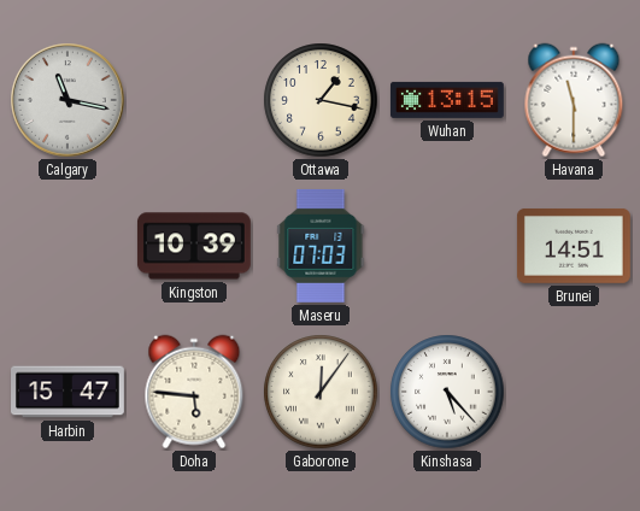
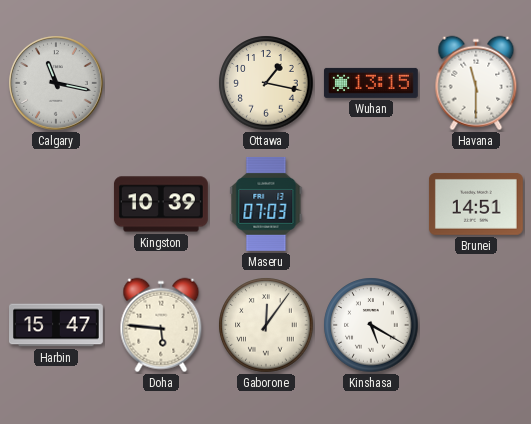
Kinshasa: 5:23 -> 5:20 (371, 325)
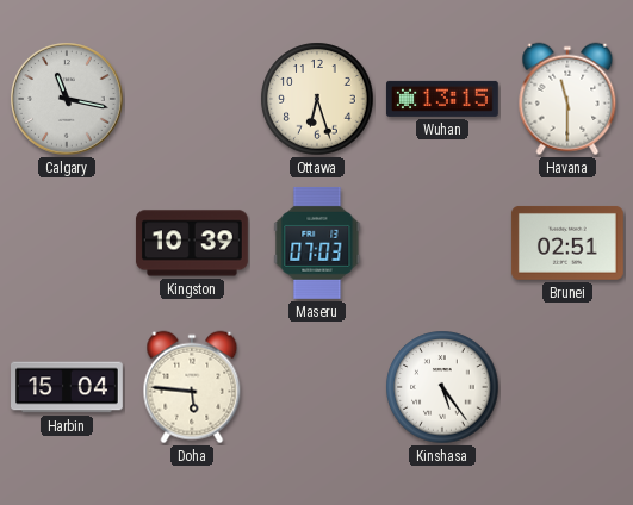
Ottawa: 1:17 -> 6:27 (317, 99)
Brunei: 14:51 -> 02:51 (567, 243)
Harbin: 15:47 -> 15:04 (68, 387)
Gaborone: 12:06 -> none (266, 325)
Kinshasa: 5:20 -> 5:24 (442, 387)
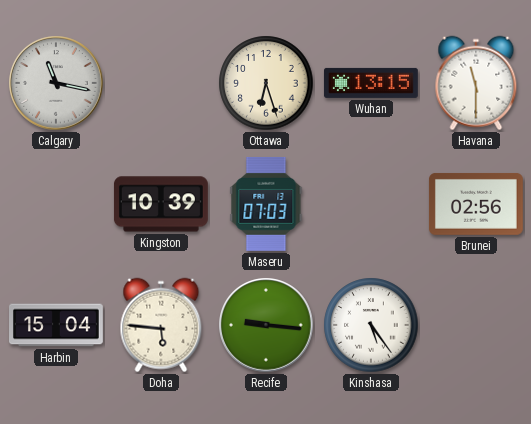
Brunei: 02:51 -> 02:56 (476, 204)
Recife: none -> 9:16 (267, 326)
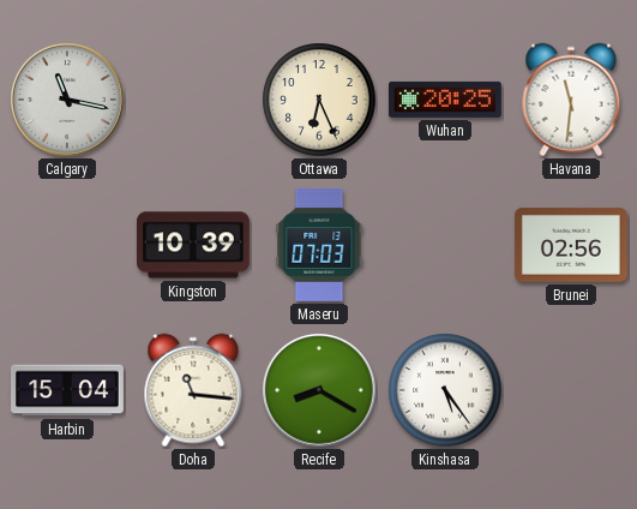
Ottawa: 6:27 -> 6:26 (319, 100)
Wuhan: 13:15 -> 20:25 (445, 100)
Havana: 11:30 -> 11:31 (571, 100)
Doha: 5:46 -> 11:16 (193, 390)
Recife: 9:16 -> 8:20 (320, 391)
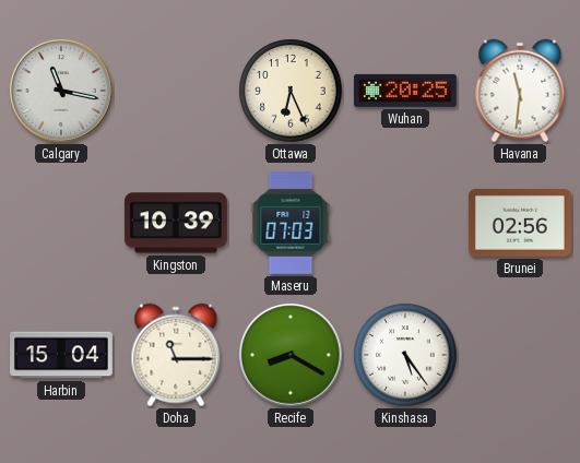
Doha: 11:16 -> 11:15 (176, 355)
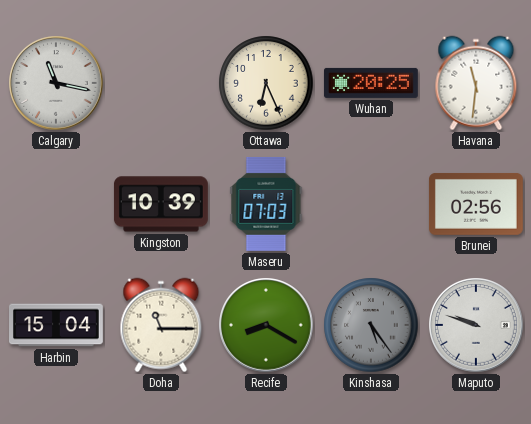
Kinshasa dial: white -> grey (371, 325)
Maputo: none -> 9:48 (477, 326)
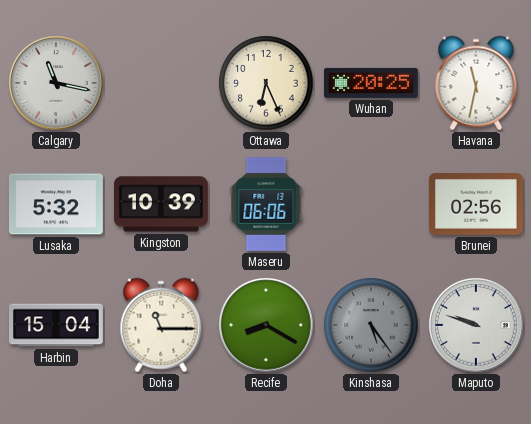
Havana: 11:31 -> 11:32 (476, 83)
Lusaka: none -> 5:32 (56, 204)
Maseru: 07:03 -> 06:06 (266, 204)
